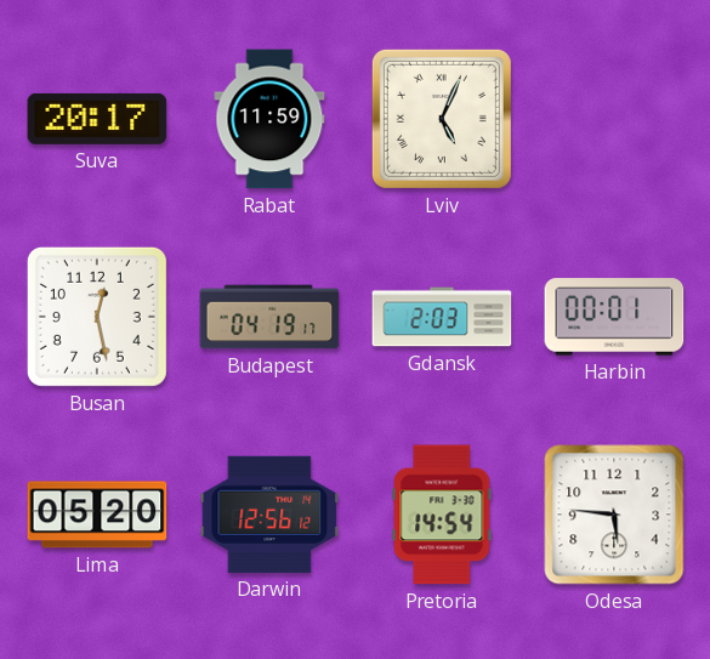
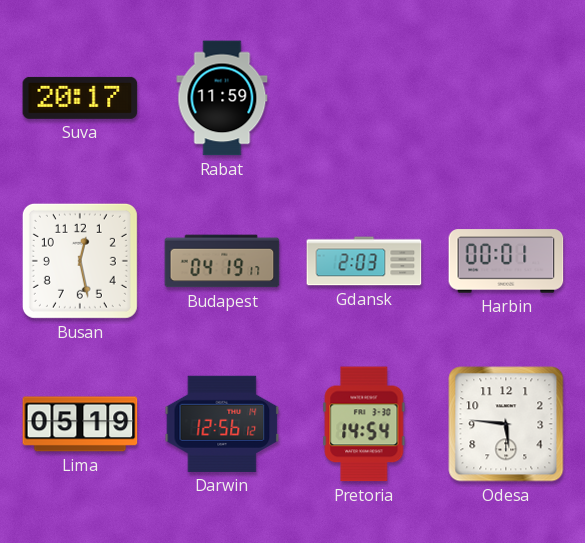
Lviv: 5:04 -> none (442, 119)
Lima: 05:20 -> 05:19 (80, 424)
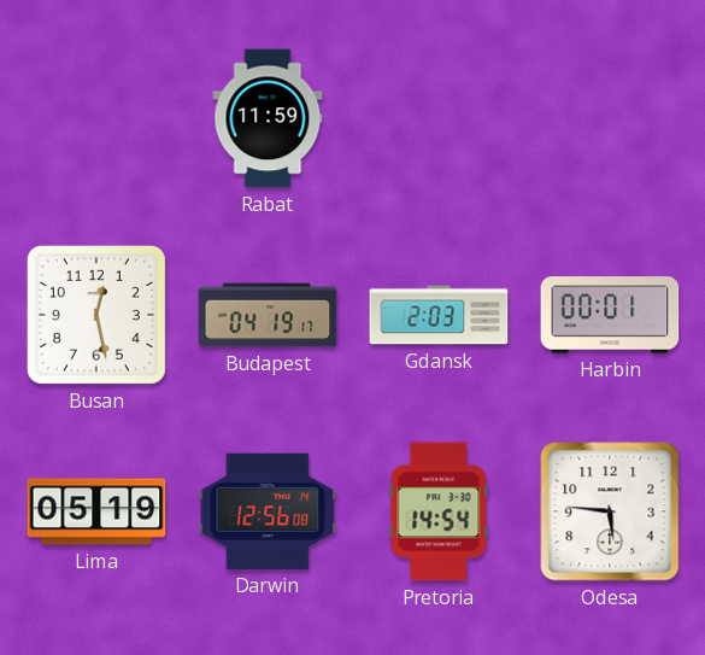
Suva: 20:17 -> none (80, 98)
Darwin: 12:56:12 -> 12:56:08 (268, 511)
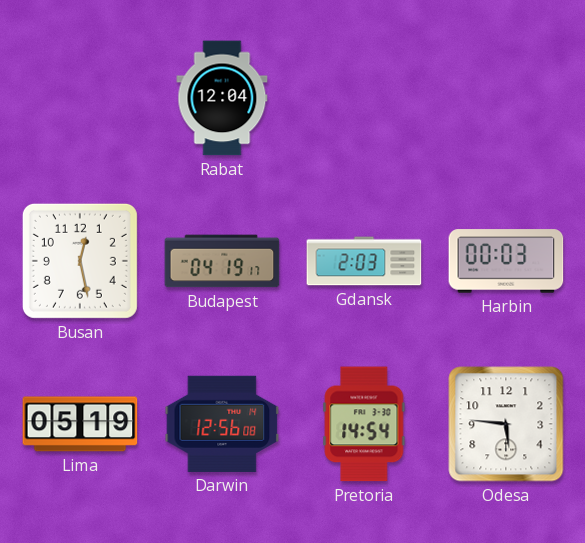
Rabat: 11:59 -> 12:04 (222, 98)
Harbin: 00:01 -> 00:03 (506, 261)
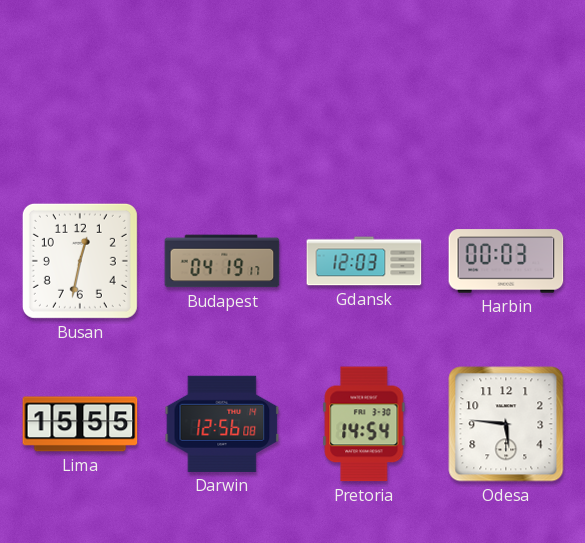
Rabat: 12:04 -> none (222, 98)
Busan: 12:28 -> 12:32 (80, 261)
Gdansk: 2:03 -> 12:03 (364, 261)
Lima: 05:19 -> 15:55 (80, 424)
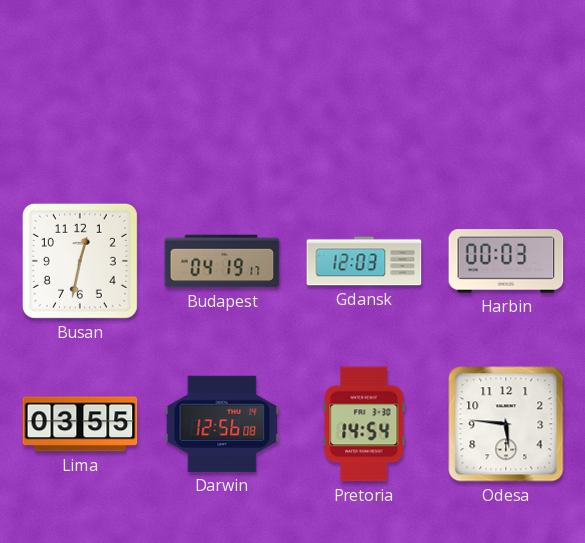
Lima: 15:55 -> 03:55 (80, 424)
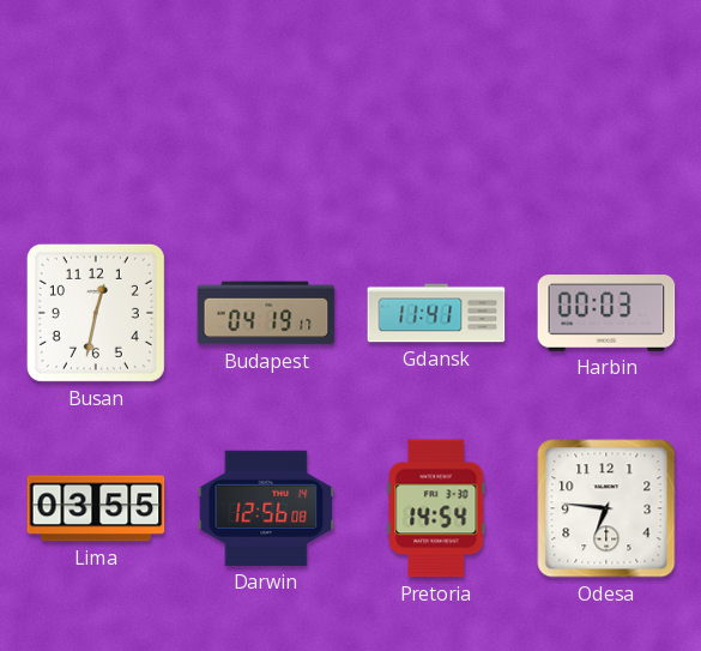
Gdansk: 12:03 -> 11:41 (436, 313)
Odesa: 5:46 -> 6:46 (606, 508)
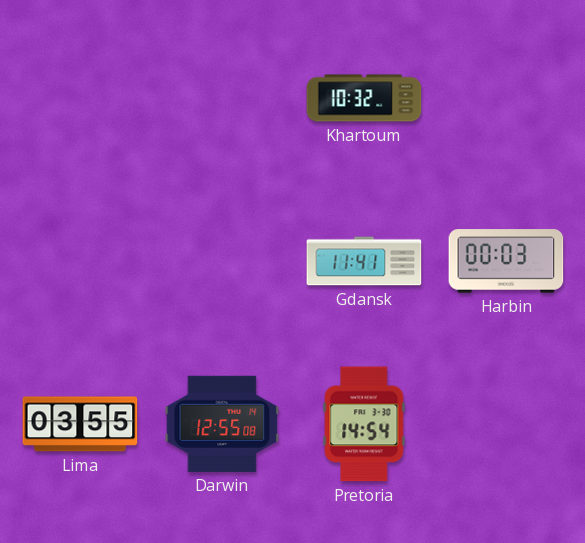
Khartoum: none -> 10:32 (364, 98)
Busan: 12:32 -> none (96, 313)
Budapest: 04:19 -> none (266, 313)
Darwin: 12:56 -> 12:55 (222, 424)
Odesa: 6:46 -> none (606, 508)
